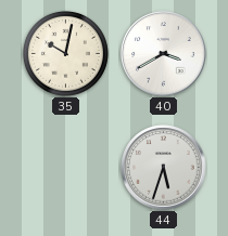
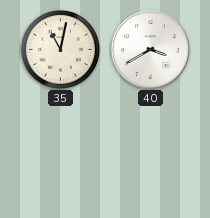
35: 10:02 -> 11:02 (60, 49)
44: 5:33 -> none (164, 168)
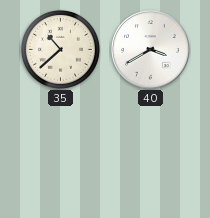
35: 11:02 -> 10:38 (60, 49)
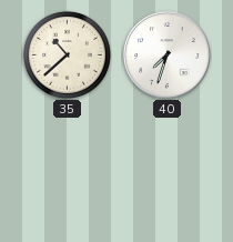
40: 3:40 -> 7:33 (168, 56)
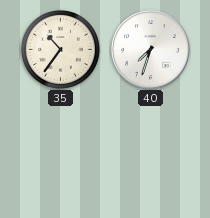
35: 10:38 -> 10:36 (60, 49)
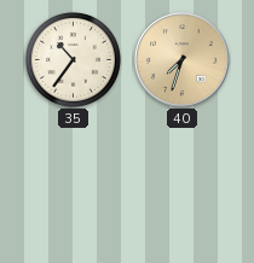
40 dial: white -> champagne (183, 60)
